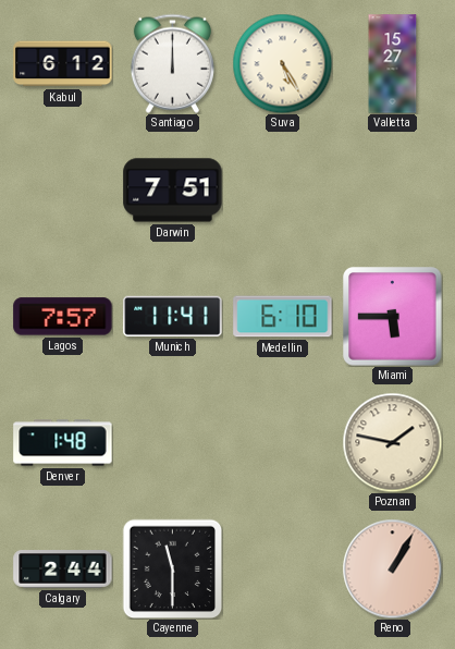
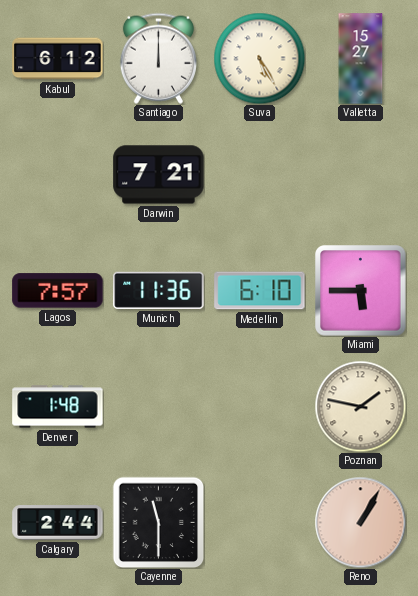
Darwin: 7:51 -> 7:21 (159, 175)
Munich: 11:41 -> 11:36 (159, 290)
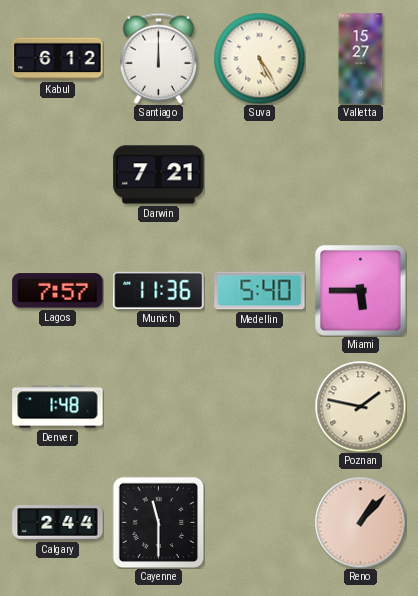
Medellin: 6:10 -> 5:40 (260, 291)
Reno: 1:05 -> 1:07 (360, 522)
